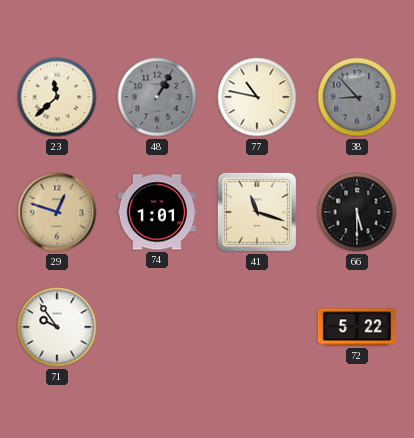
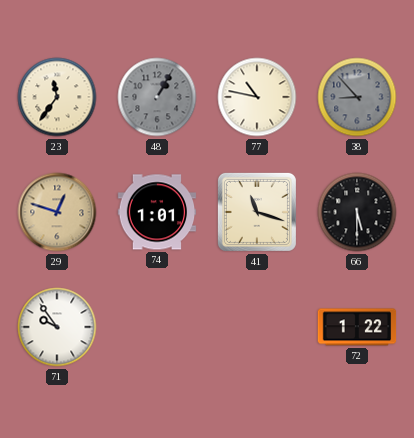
23: 11:38 -> 11:36 (57, 97)
72: 5:22 -> 1:22 (357, 327)
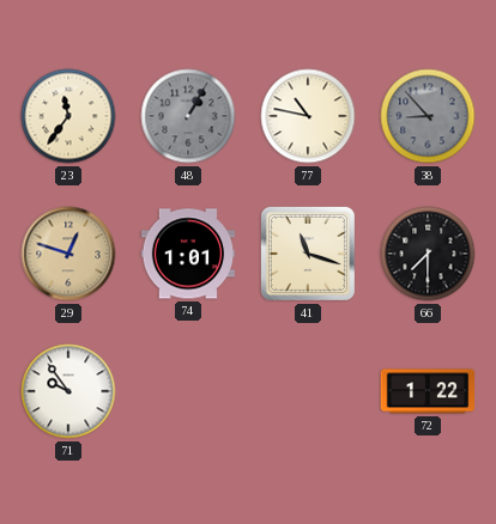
66: 5:30 -> 7:30 (428, 254)
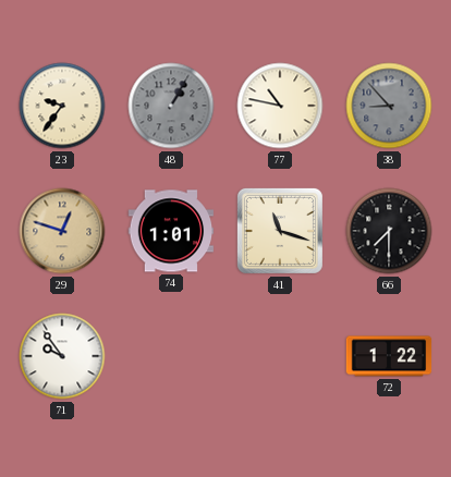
23: 11:36 -> 9:36 (62, 106)
